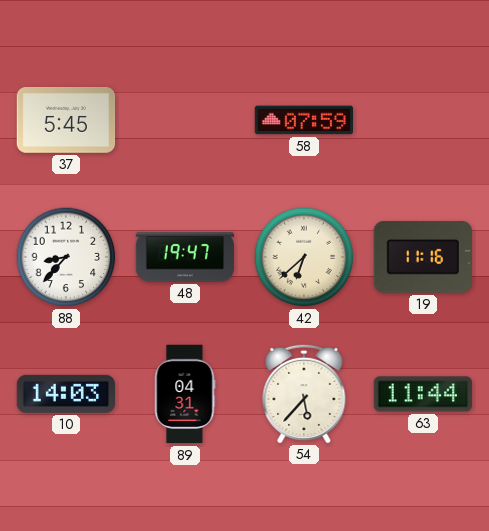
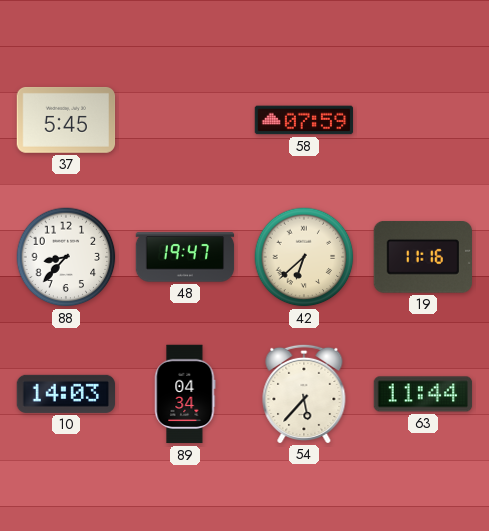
89: 04:31 -> 04:34 (185, 394)
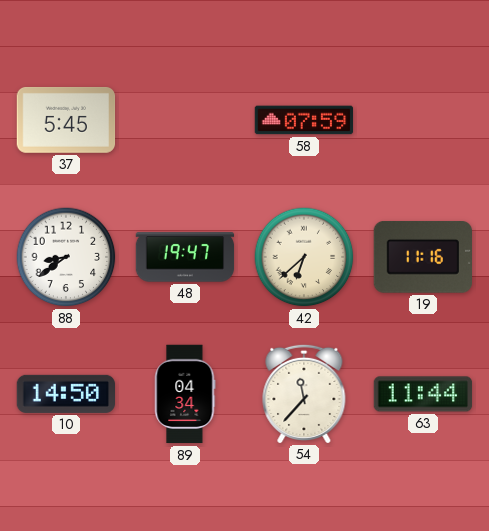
88: 8:37 -> 8:39 (66, 257)
10: 14:03 -> 14:50 (66, 394)
54: 5:37 -> 11:37 (304, 393)
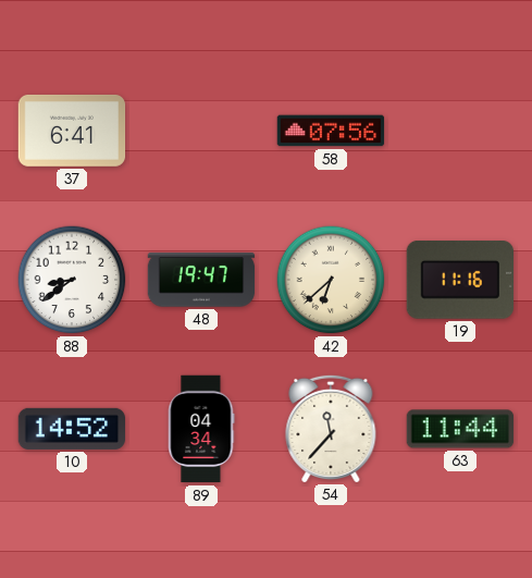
37: 5:45 -> 6:41 (72, 131)
58: 07:59 -> 07:56 (331, 131)
10: 14:50 -> 14:52 (72, 429)
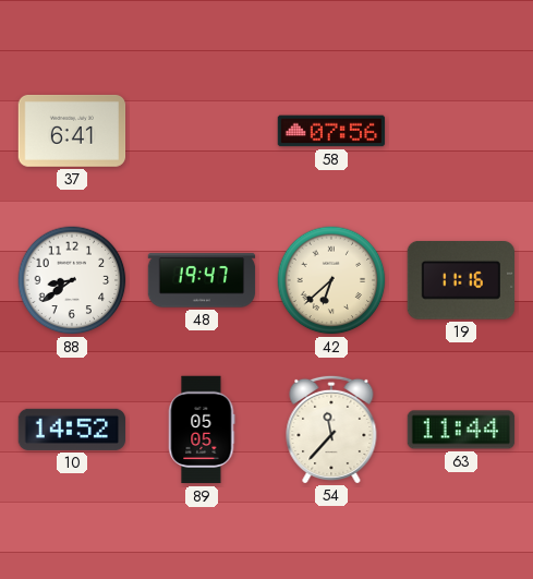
89: 04:34 -> 05:05 (202, 430)
